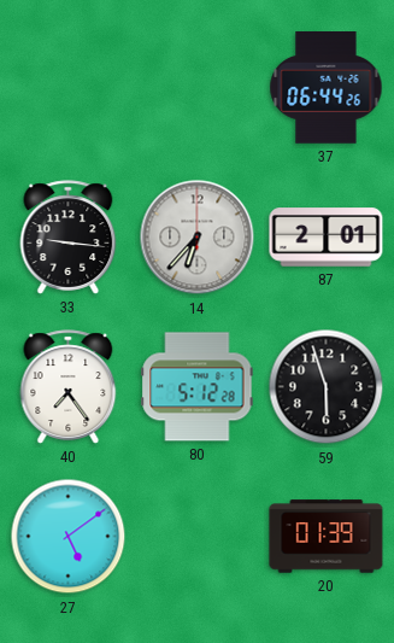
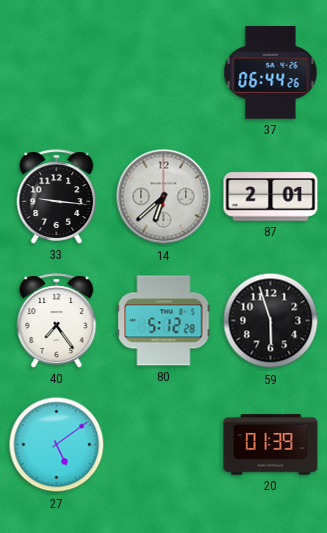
14: 6:37 -> 6:38 (164, 197)
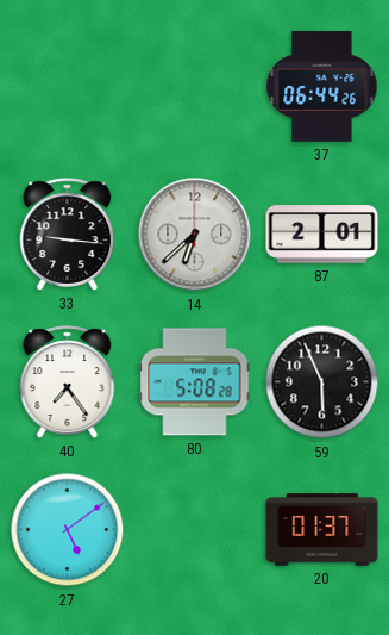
80: 5:12 -> 5:08 (195, 382)
59: 5:57 -> 5:56 (322, 382)
20: 01:39 -> 01:37 (322, 530)
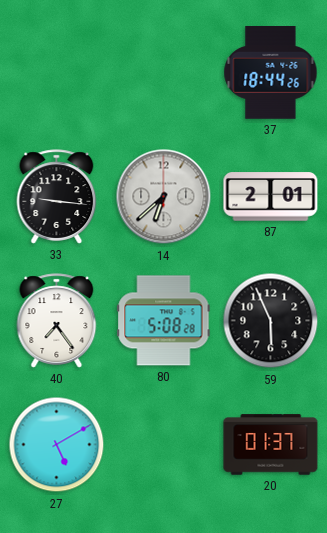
37: 06:44 -> 18:44 (271, 73)
27: 5:09 -> 5:10 (57, 445)
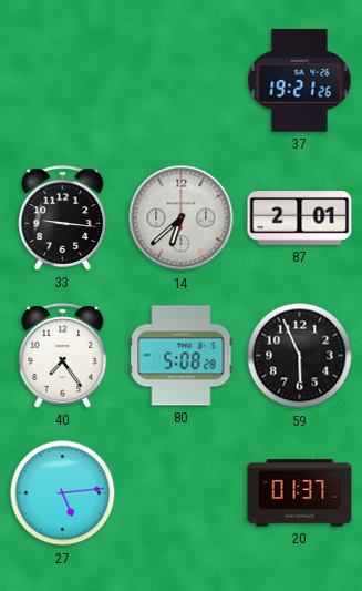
37: 18:44 -> 19:21 (300, 81)
27: 5:10 -> 5:14 (63, 493)
